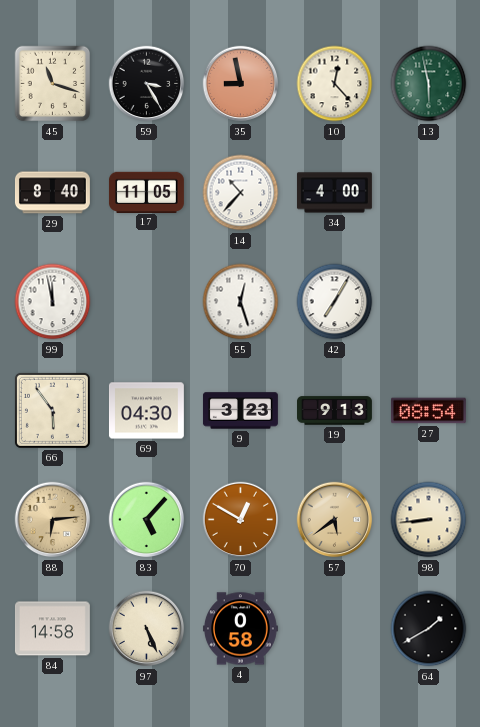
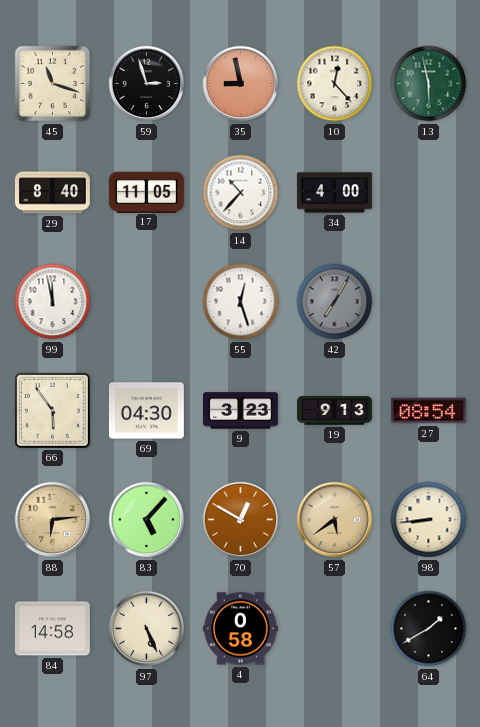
59: 3:25 -> 2:57 (147, 84)
42 dial: white -> grey (335, 302)
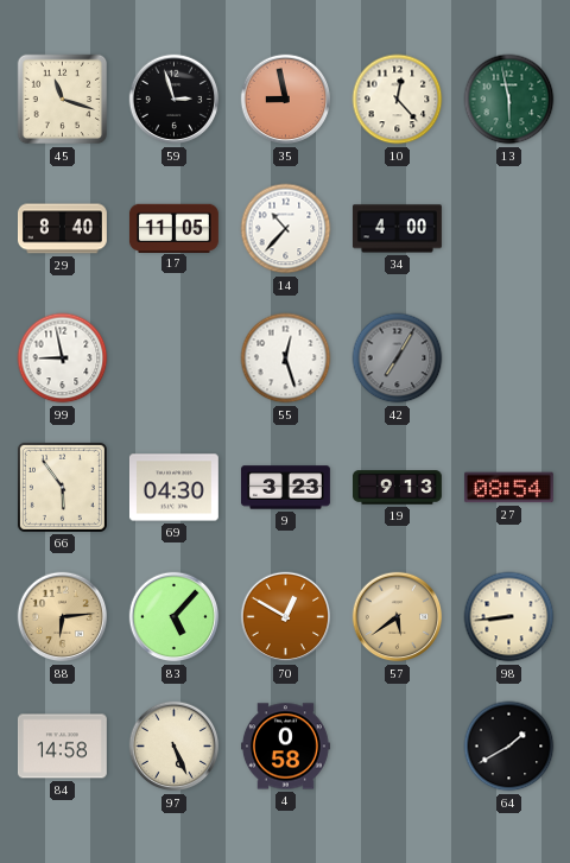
99: 11:58 -> 8:58 (63, 358)
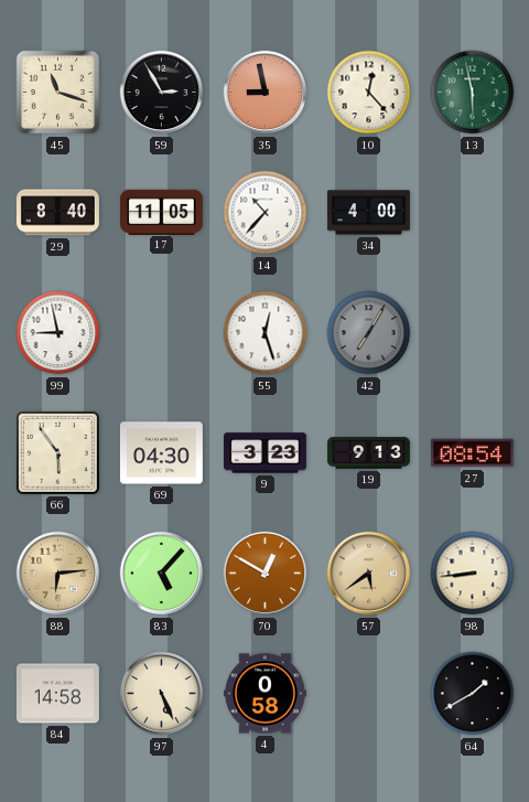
59: 2:57 -> 2:55 (162, 93)
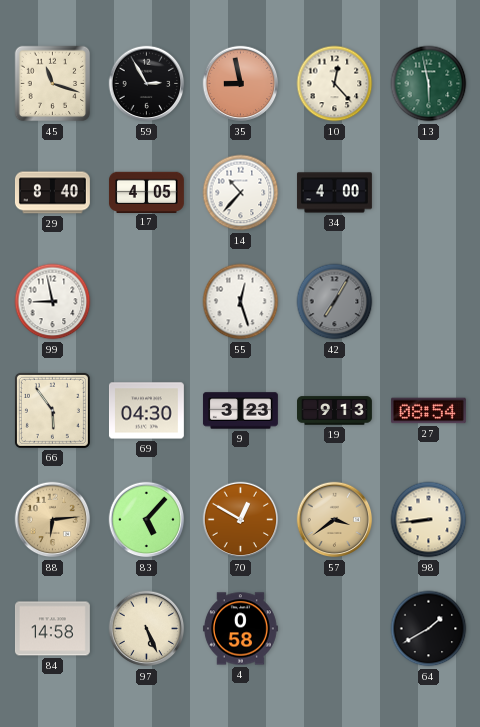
17: 11:05 -> 4:05 (146, 192)
57: 5:39 -> 3:39 (335, 520)
